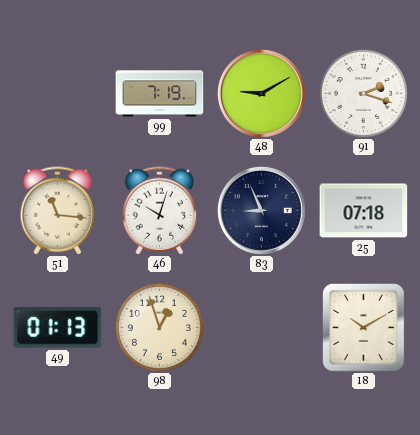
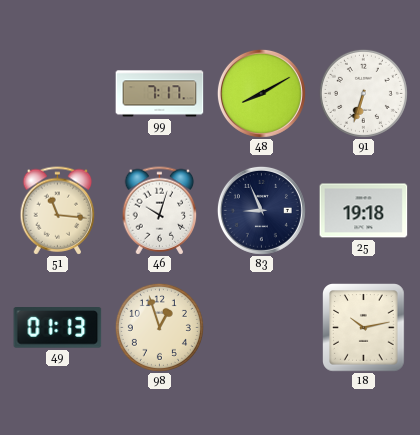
99: 7:19 -> 7:17 (160, 94)
48: 9:10 -> 8:10 (261, 93)
91: 2:18 -> 6:33 (363, 93)
25: 07:18 -> 19:18 (364, 211)
18: 10:10 -> 10:13 (364, 328)
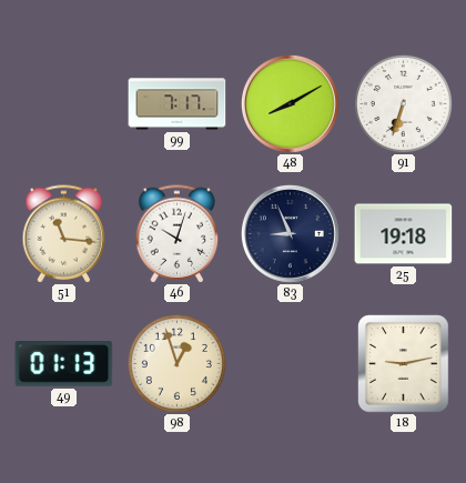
18: 10:13 -> 9:13 (404, 364)
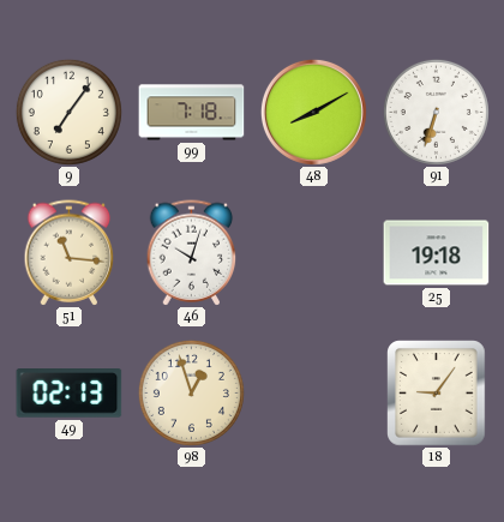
9: none -> 7:06 (68, 112)
99: 7:17 -> 7:18 (192, 113)
83: 8:56 -> none (290, 233)
49: 01:13 -> 02:13 (70, 394)
18: 9:13 -> 9:06 (437, 394)
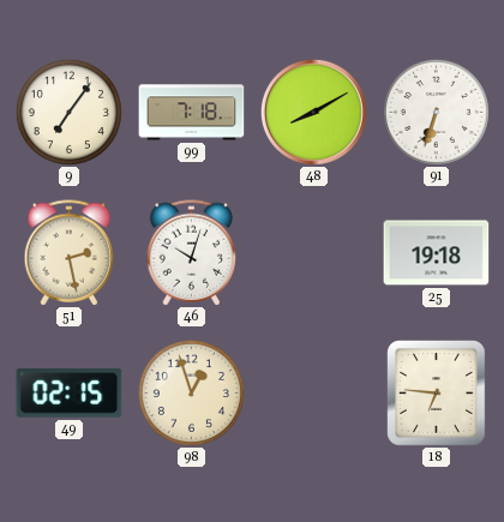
51: 11:16 -> 2:28 (70, 253)
49: 02:13 -> 02:15 (70, 394)
18: 9:06 -> 6:46 (437, 394)
